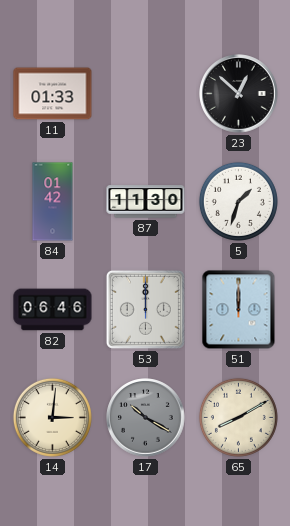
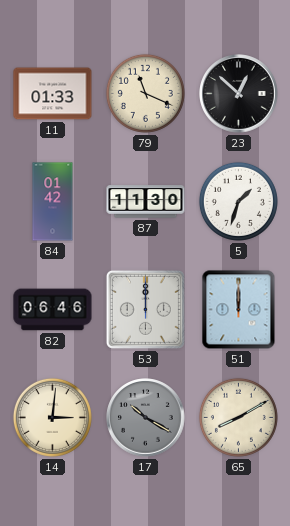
79: none -> 11:19 (145, 93)
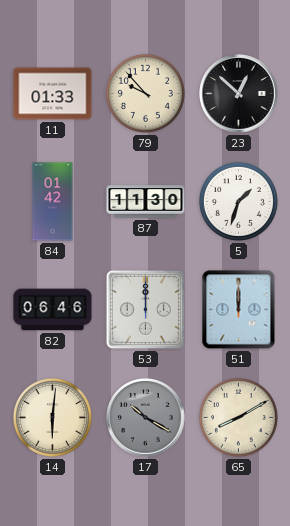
79: 11:19 -> 9:53 (145, 93)
14: 3:01 -> 6:01 (52, 417)
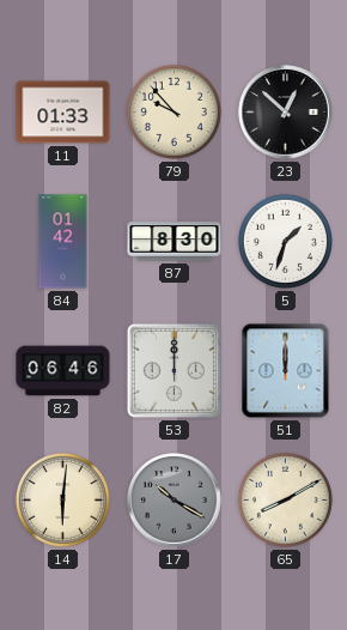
87: 11:30 -> 8:30 (175, 242)
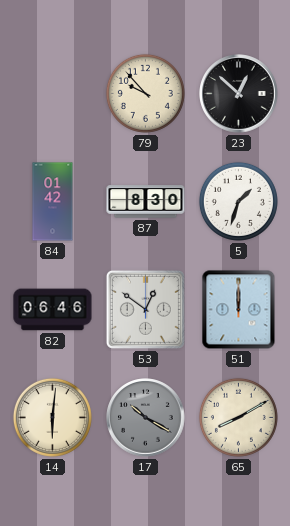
11: 01:33 -> none (63, 113)
53: 12:00 -> 12:51 (145, 309)
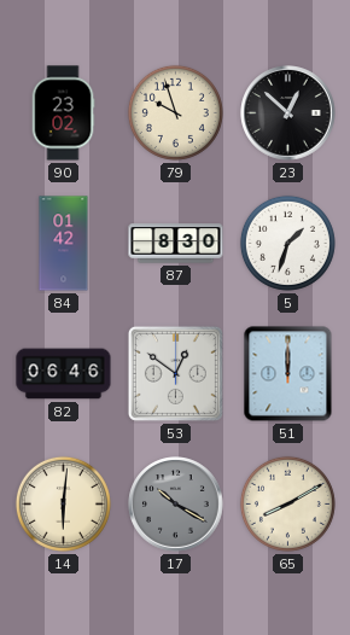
90: none -> 23:02 (63, 113)
79: 9:53 -> 9:57 (175, 112)
